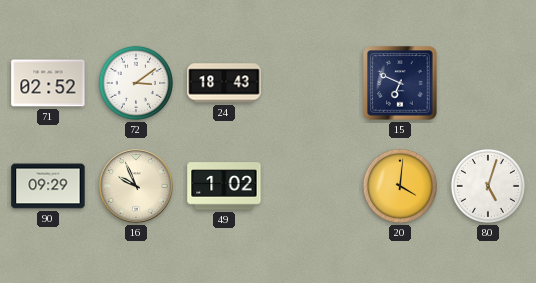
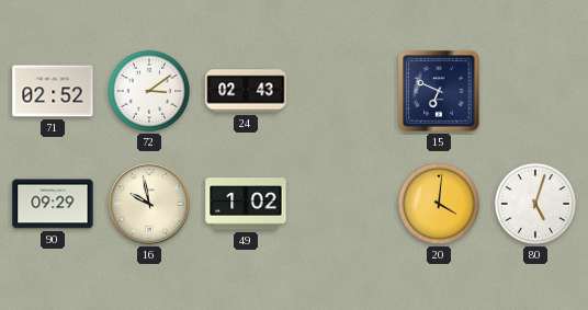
24: 18:43 -> 02:43 (246, 91)
16: 9:56 -> 9:58 (149, 204)
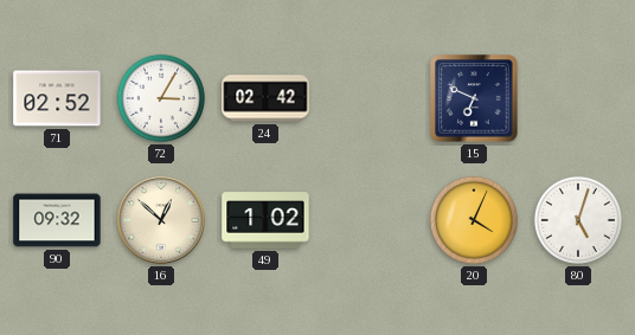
72: 3:09 -> 3:05 (161, 98)
24: 02:43 -> 02:42 (265, 98)
90: 09:29 -> 09:32 (57, 220)
16: 9:58 -> 12:52 (161, 220)
20: 4:01 -> 4:04 (474, 220)
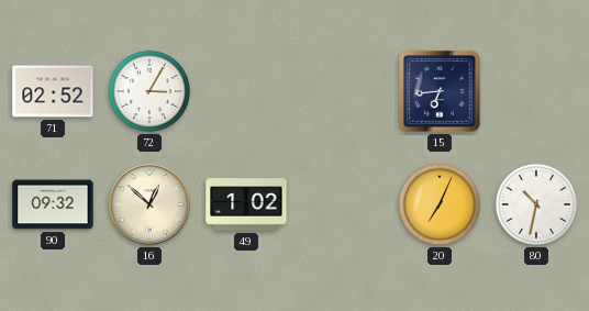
24: 02:42 -> none (265, 98)
15: 6:49 -> 6:44 (440, 91)
20: 4:04 -> 7:04 (440, 204)
80: 5:03 -> 10:32 (536, 204)
